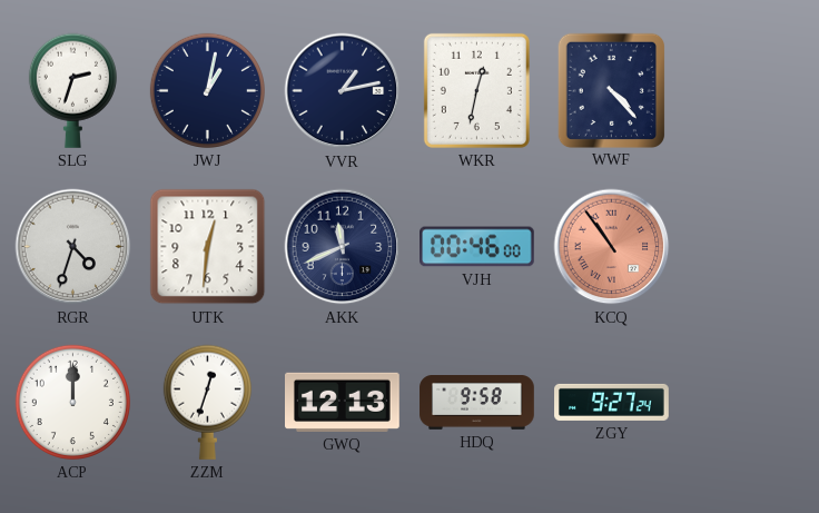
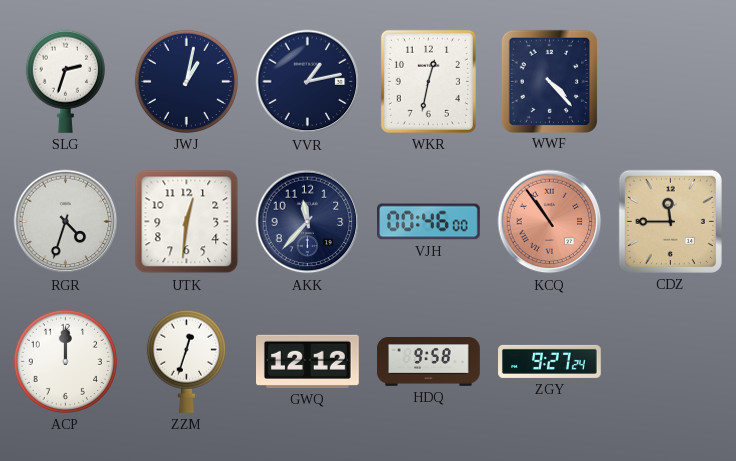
AKK: 11:41 -> 11:37 (308, 222)
CDZ: none -> 11:45 (670, 221)
GWQ: 12:13 -> 12:12 (308, 361)
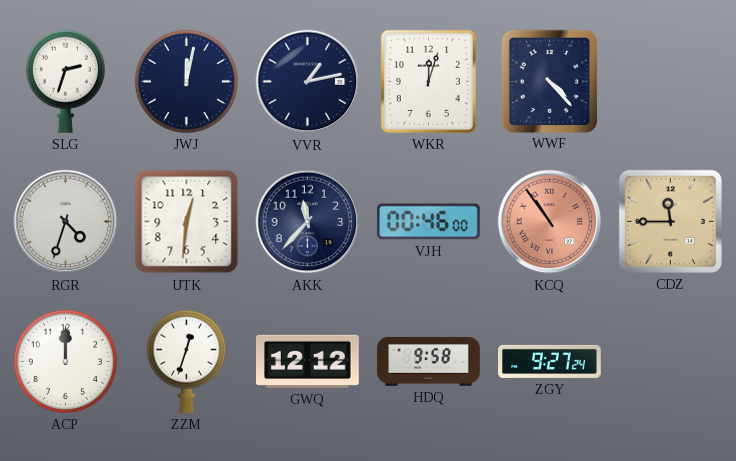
JWJ: 1:02 -> 12:02 (186, 81)
WKR: 12:32 -> 12:03 (428, 81)
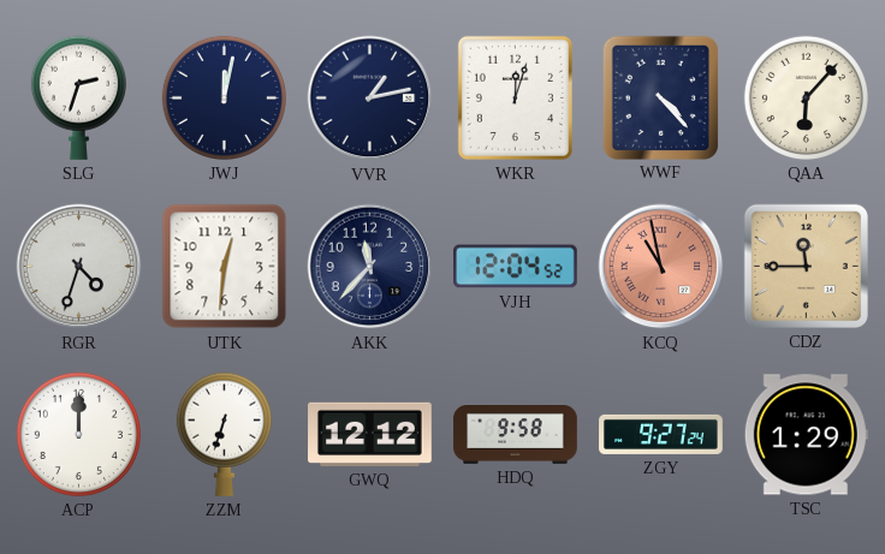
QAA: none -> 6:07 (806, 97)
VJH: 00:46 -> 12:04 (516, 267)
KCQ: 10:54 -> 10:58 (661, 267)
ZZM: 12:33 -> 6:33 (224, 434)
TSC: none -> 1:29 (806, 435)
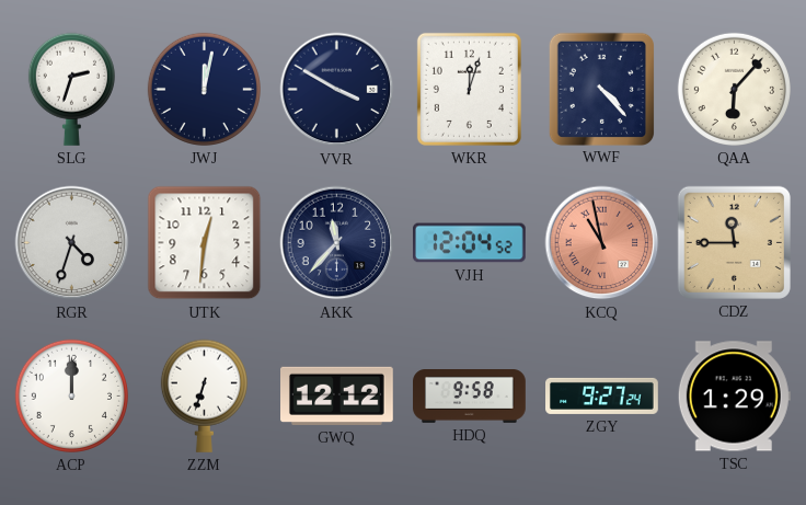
VVR: 1:13 -> 3:50 (337, 90)
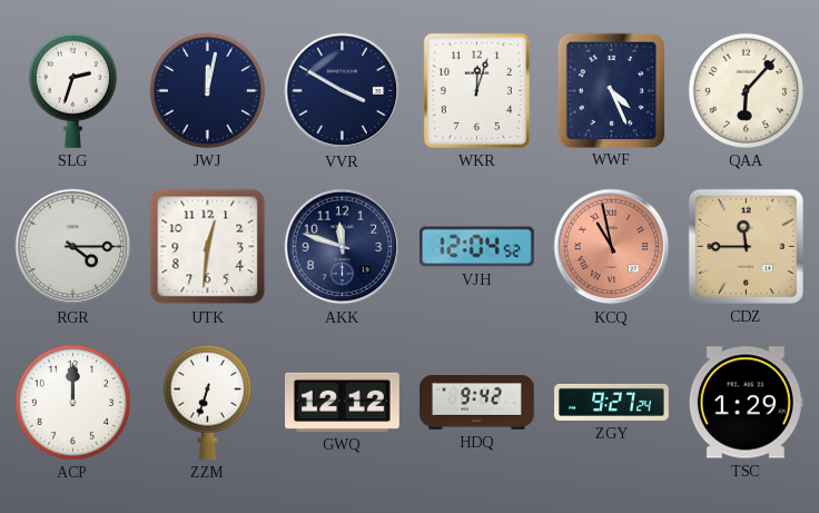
WWF: 4:23 -> 4:26 (611, 90)
RGR: 4:33 -> 4:15 (73, 247)
AKK: 11:37 -> 11:48 (343, 247)
HDQ: 9:58 -> 9:42 (477, 403)
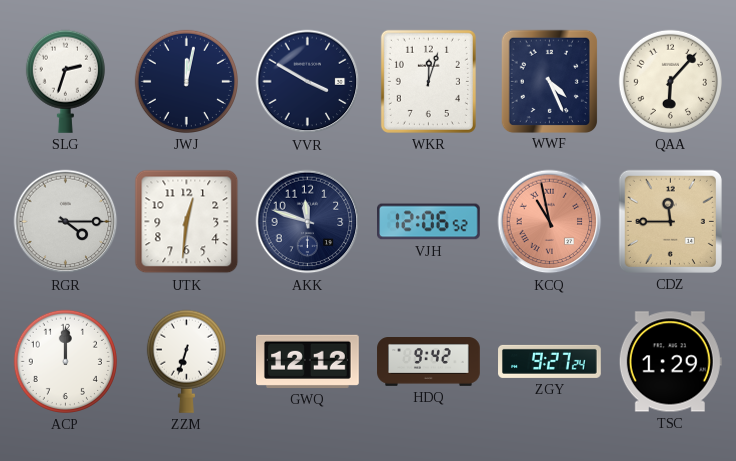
VJH: 12:04 -> 12:06 (429, 222)
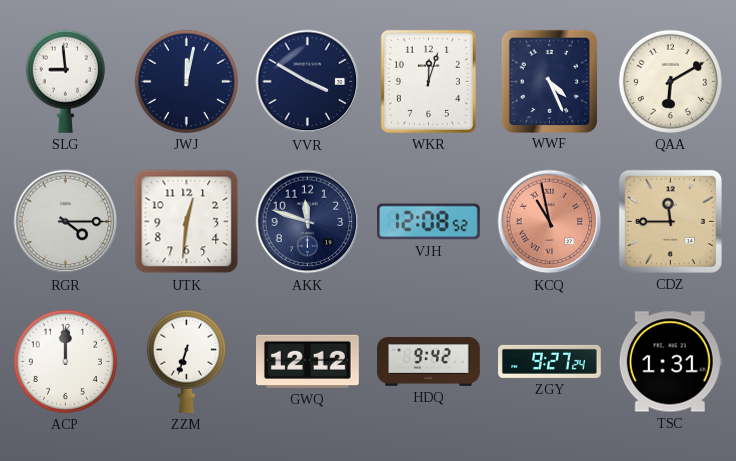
SLG: 2:33 -> 8:59 (65, 81)
QAA: 6:07 -> 6:10 (670, 81)
VJH: 12:06 -> 12:08 (429, 222)
TSC: 1:29 -> 1:31 (670, 362)
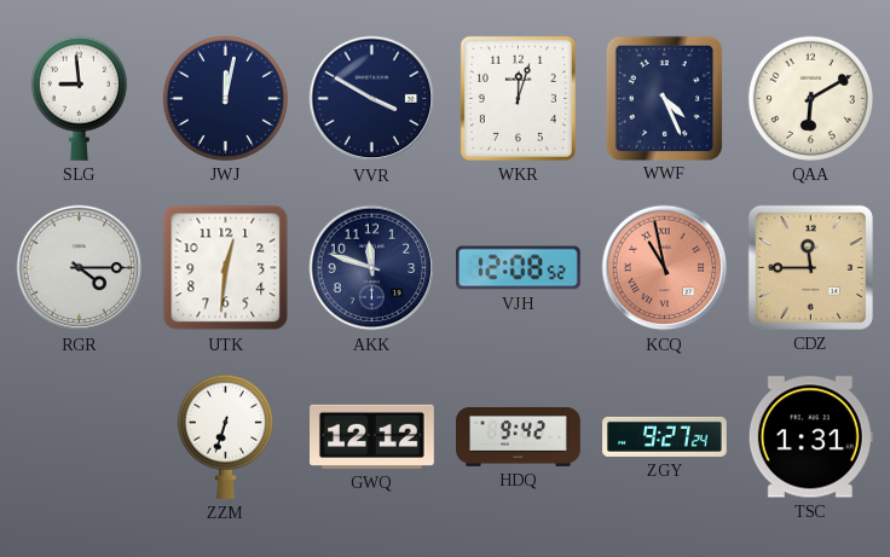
ACP: 12:00 -> none (65, 361)
